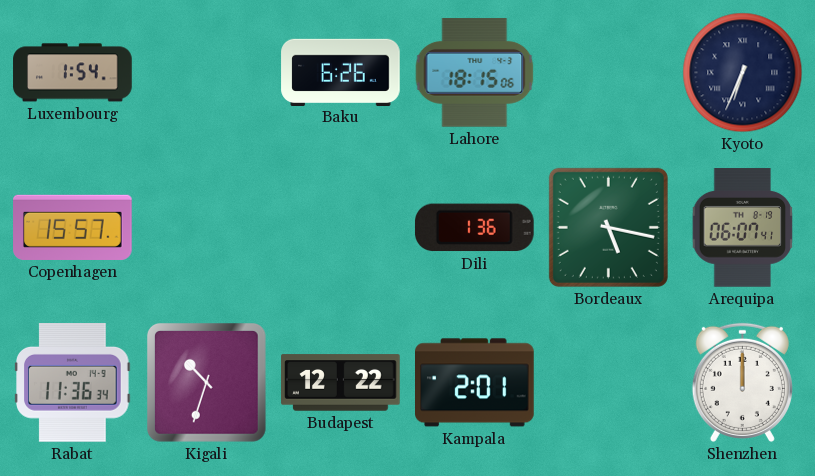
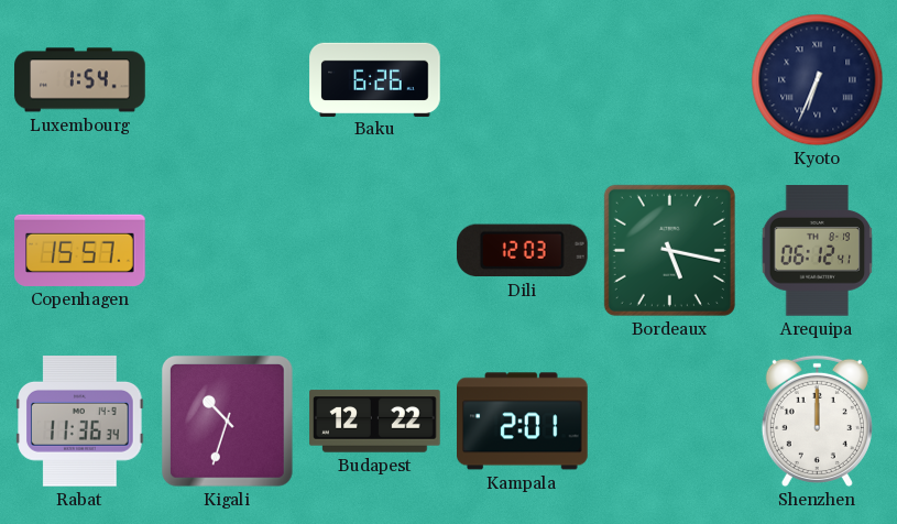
Lahore: 18:15 -> none (475, 73)
Dili: 1:36 -> 12:03 (522, 251)
Arequipa: 06:07 -> 06:12 (818, 251)
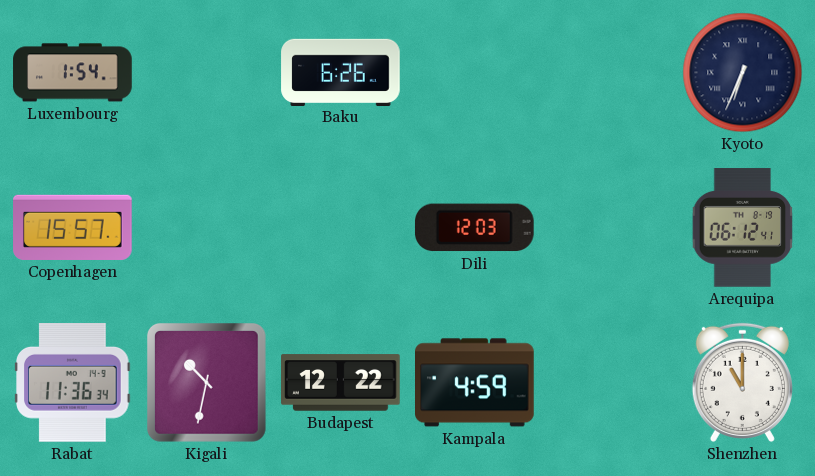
Bordeaux: 5:17 -> none (669, 250)
Kigali: 10:33 -> 10:32 (207, 383)
Kampala: 2:01 -> 4:59 (475, 383)
Shenzhen: 12:00 -> 11:00 (742, 382)
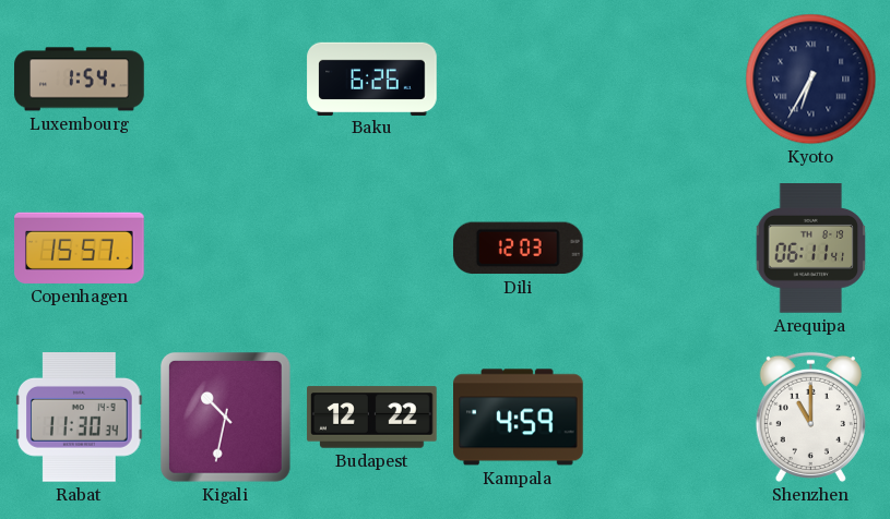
Kyoto: 6:34 -> 6:35 (811, 80)
Arequipa: 06:12 -> 06:11 (811, 249)
Rabat: 11:36 -> 11:30 (80, 418)
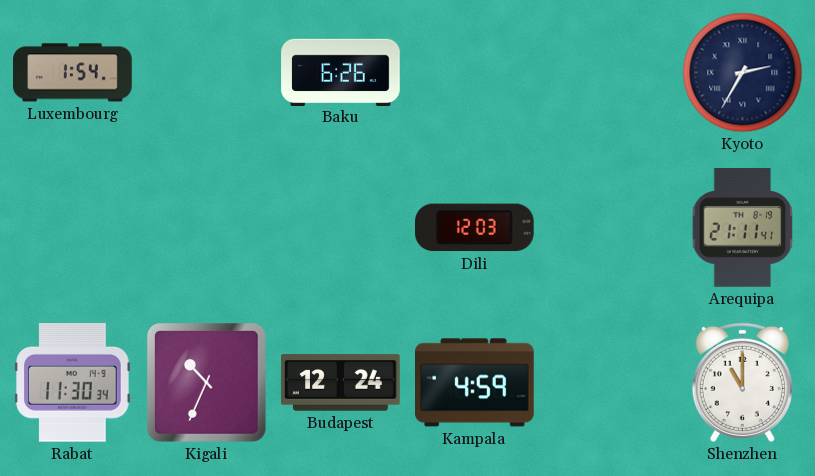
Kyoto: 6:35 -> 2:35 (743, 73)
Copenhagen: 15:57 -> none (80, 248)
Arequipa: 06:11 -> 21:11 (743, 228)
Kigali: 10:32 -> 10:34 (207, 383)
Budapest: 12:22 -> 12:24 (341, 383)
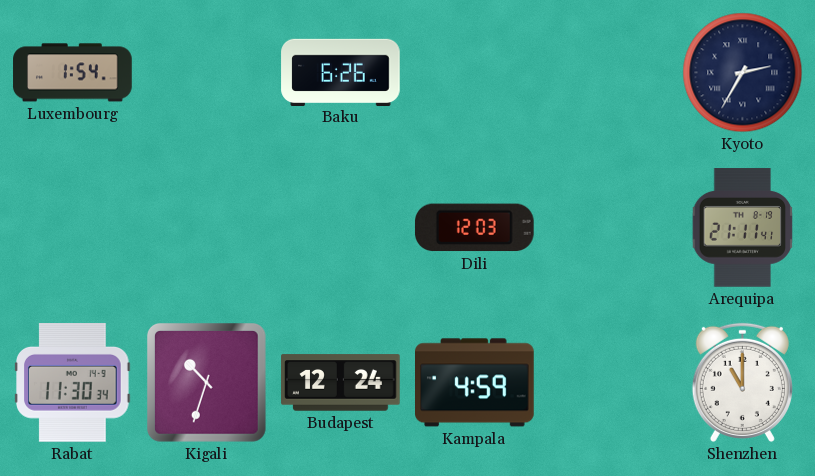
Kigali: 10:34 -> 10:33 (207, 383)
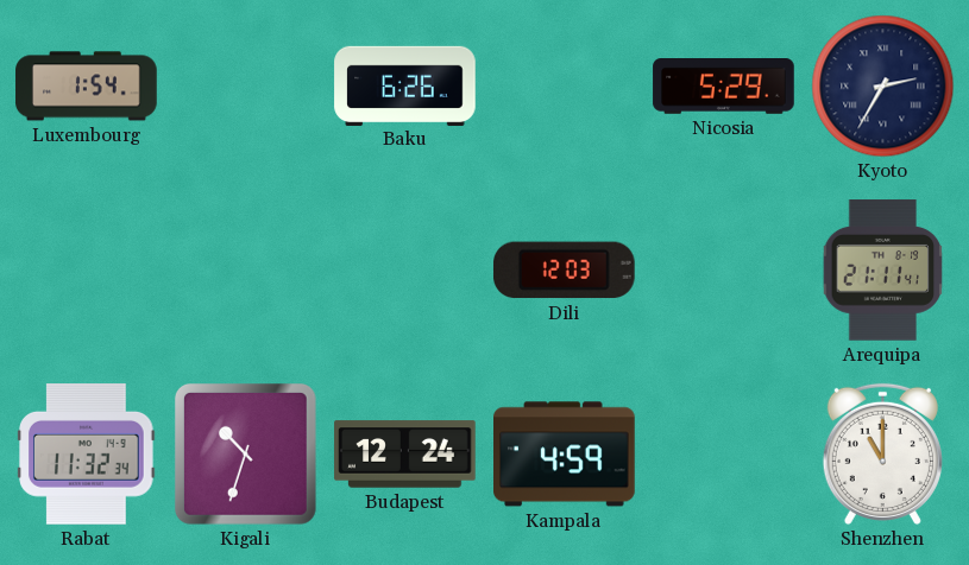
Nicosia: none -> 5:29 (724, 87)
Rabat: 11:30 -> 11:32 (87, 455)
